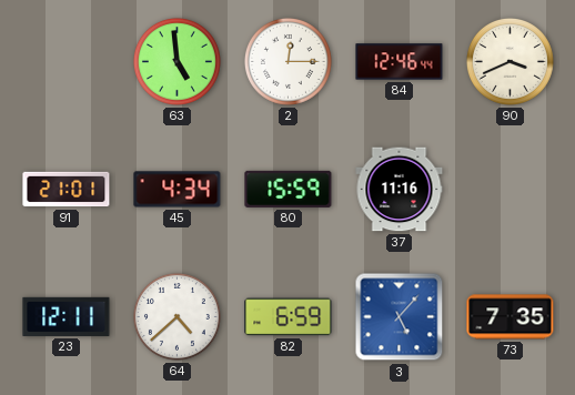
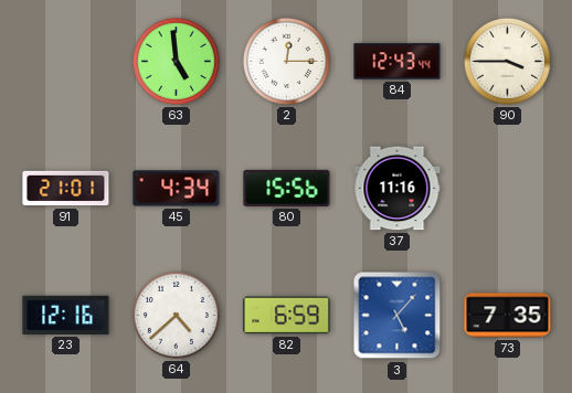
84: 12:46 -> 12:43 (398, 62)
90: 3:41 -> 3:45 (507, 61)
80: 15:59 -> 15:56 (287, 188)
23: 12:11 -> 12:16 (66, 315)
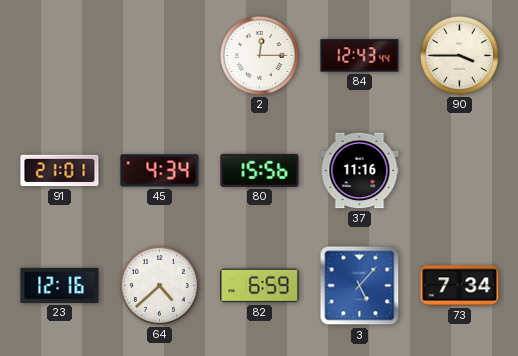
63: 4:59 -> none (176, 61)
73: 7:35 -> 7:34 (460, 286)
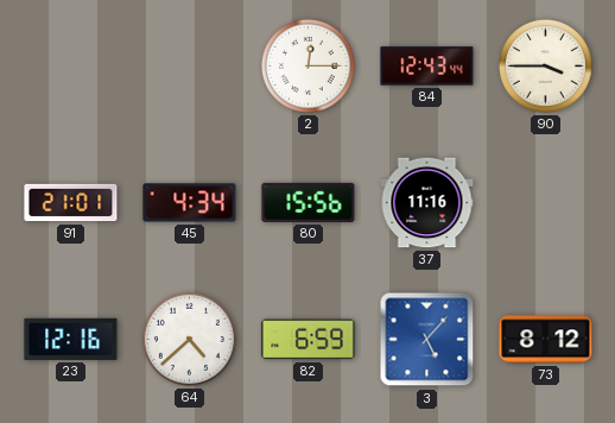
73: 7:34 -> 8:12 (546, 340)
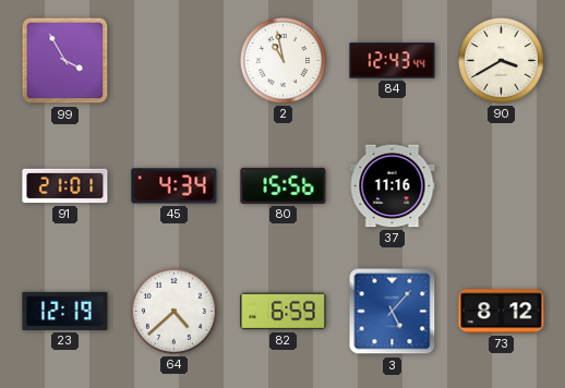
99: none -> 3:55 (65, 61)
2: 12:15 -> 10:58 (282, 60)
90: 3:45 -> 3:40 (501, 60)
23: 12:16 -> 12:19 (65, 311)
